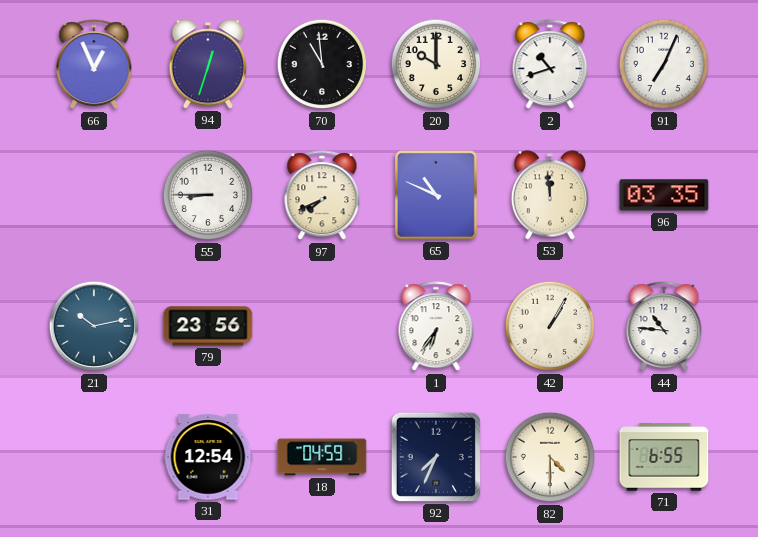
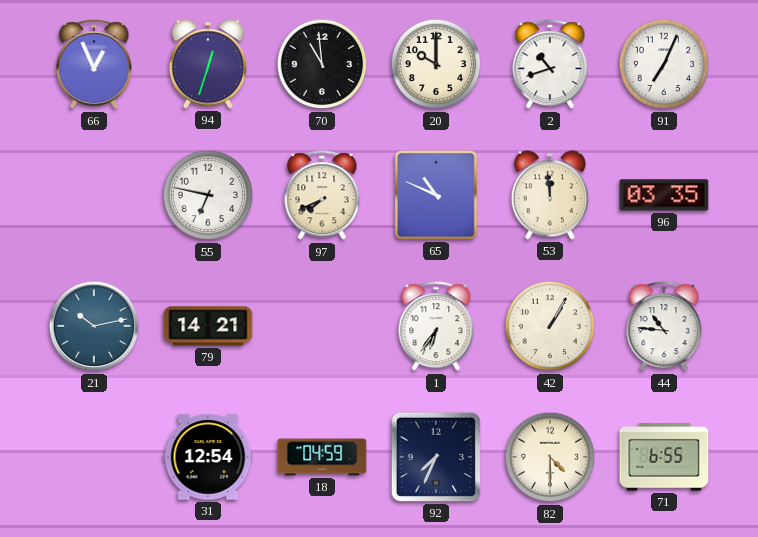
55: 8:45 -> 6:47 (208, 195)
79: 23:56 -> 14:21 (208, 326)
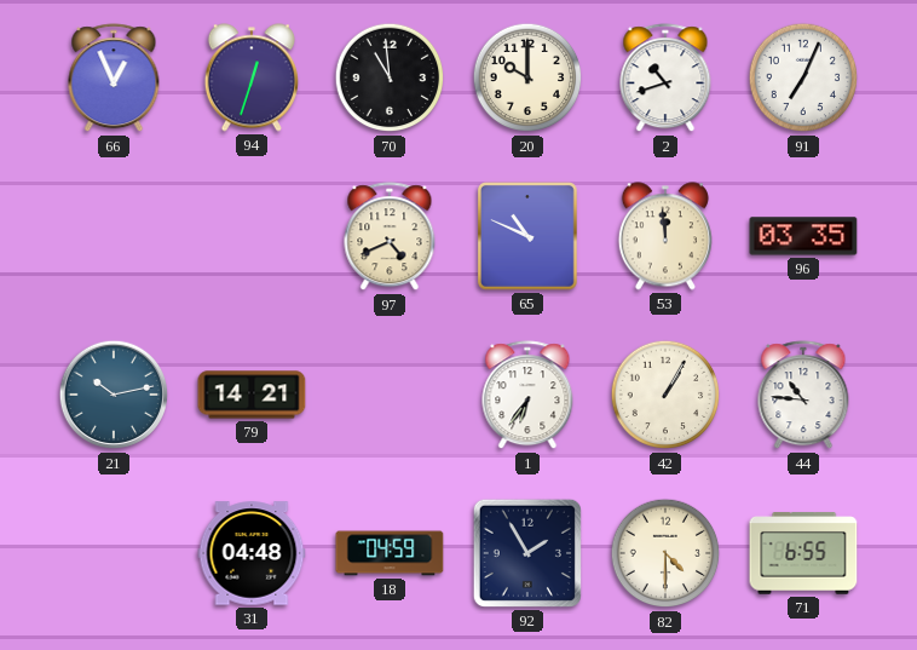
55: 6:47 -> none (208, 195)
97: 7:41 -> 4:41 (390, 237)
31: 12:54 -> 04:48 (252, 553)
92: 7:34 -> 1:55 (527, 553)
